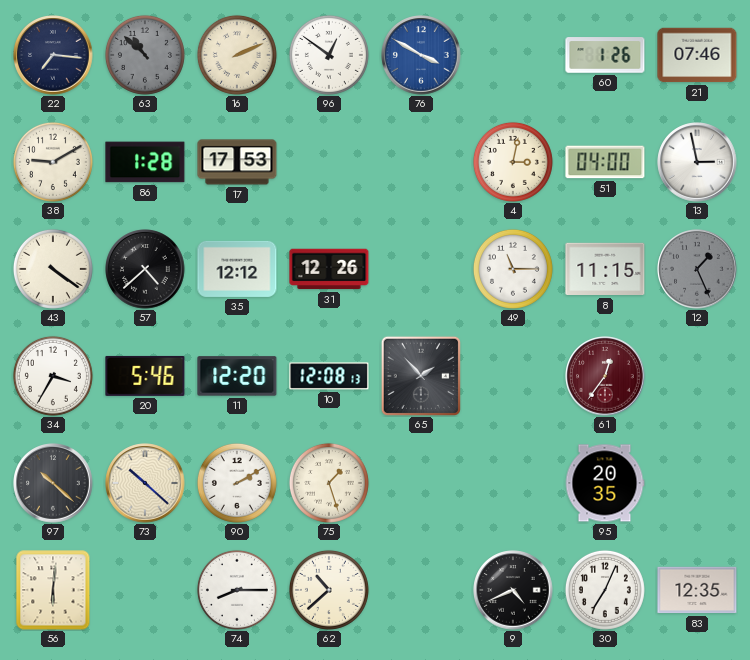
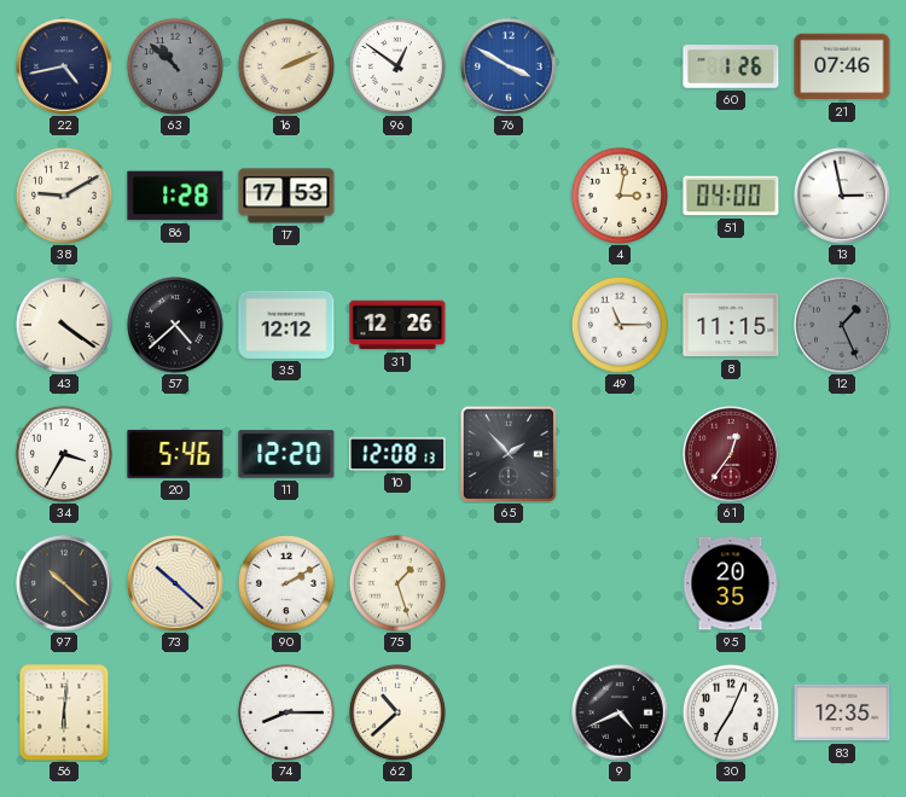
22: 7:16 -> 4:43 (64, 66)
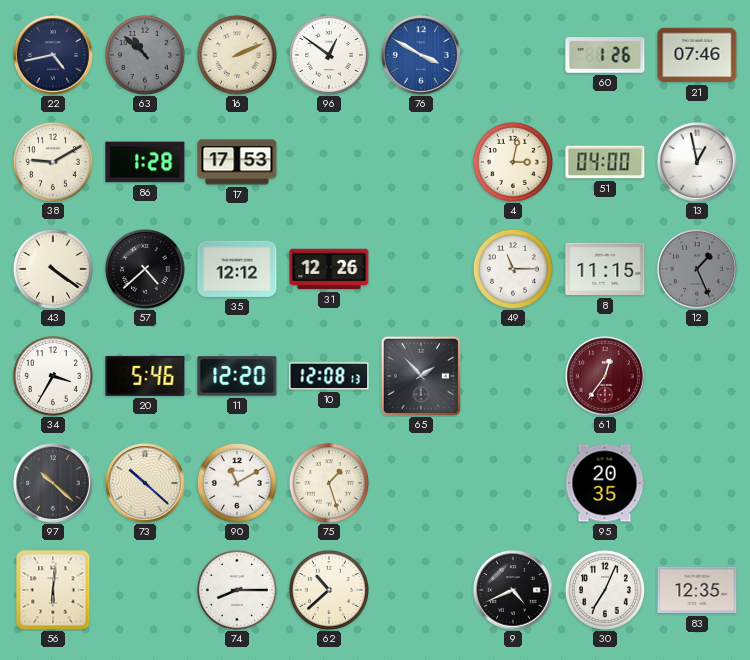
13: 2:58 -> 12:58 (697, 162)
90: 2:10 -> 11:10 (237, 483)
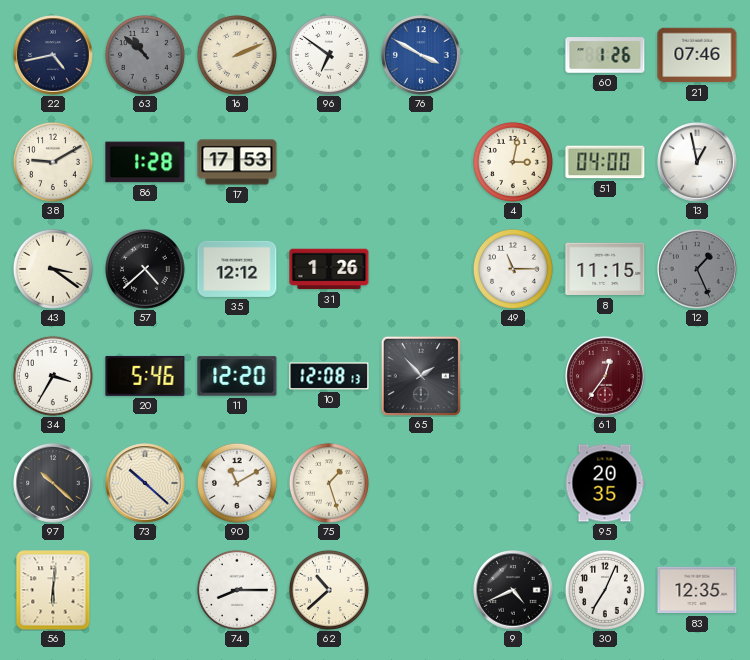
96: 12:51 -> 6:51 (329, 55)
43: 4:21 -> 3:21 (53, 269)
31: 12:26 -> 1:26 (329, 269)
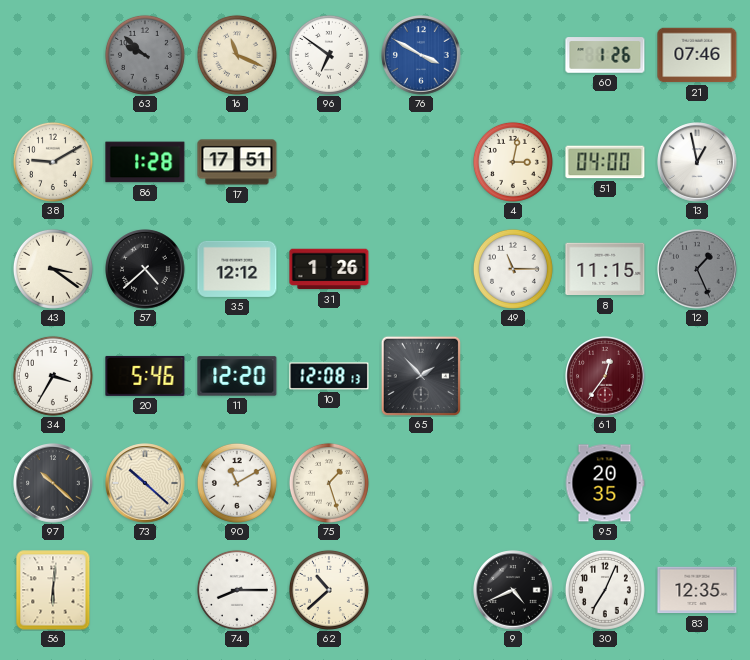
22: 4:43 -> none (53, 55)
63: 10:52 -> 9:52 (145, 55)
16: 2:11 -> 11:19 (237, 55)
17: 17:53 -> 17:51 (237, 162)
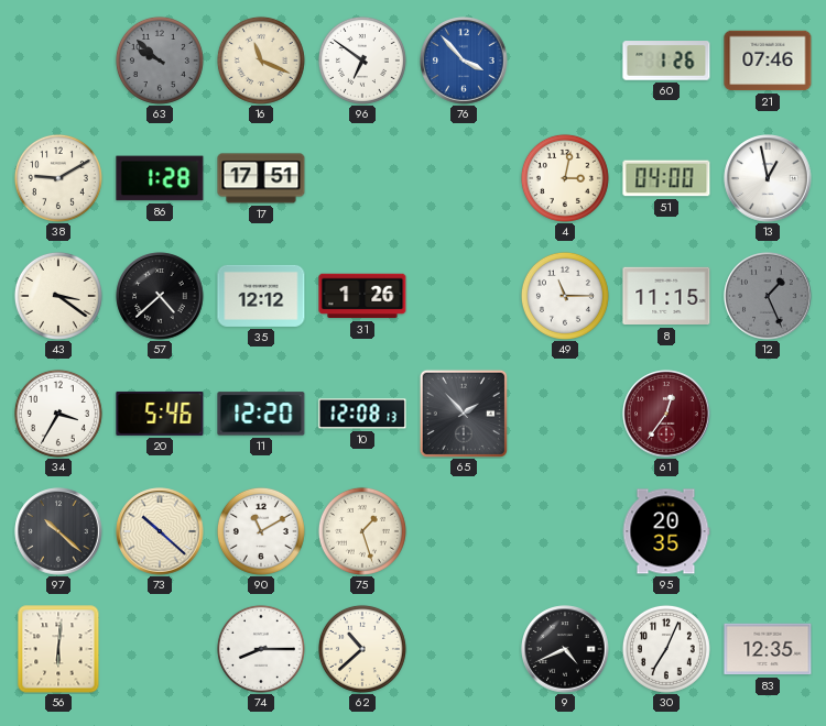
76: 3:50 -> 3:53 (464, 61)
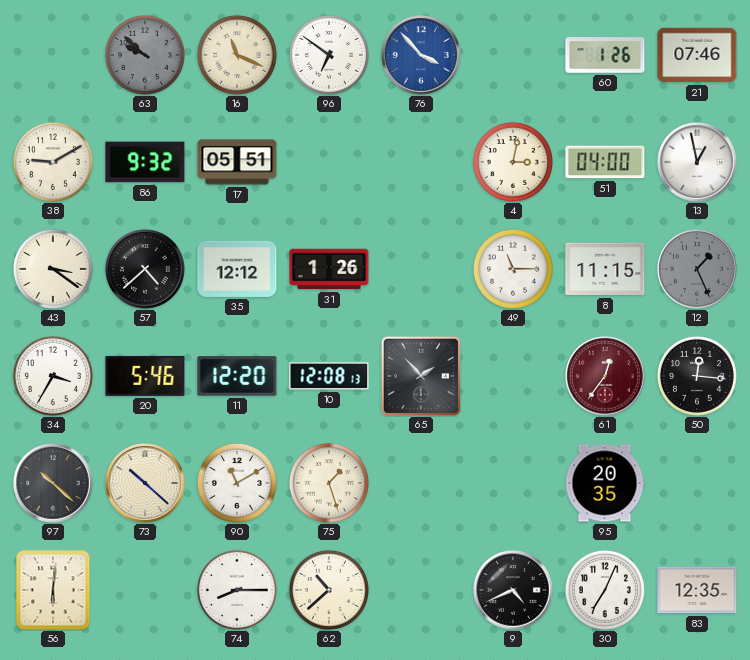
86: 1:28 -> 9:32 (145, 162)
17: 17:51 -> 05:51 (237, 162)
50: none -> 12:16 (697, 376)
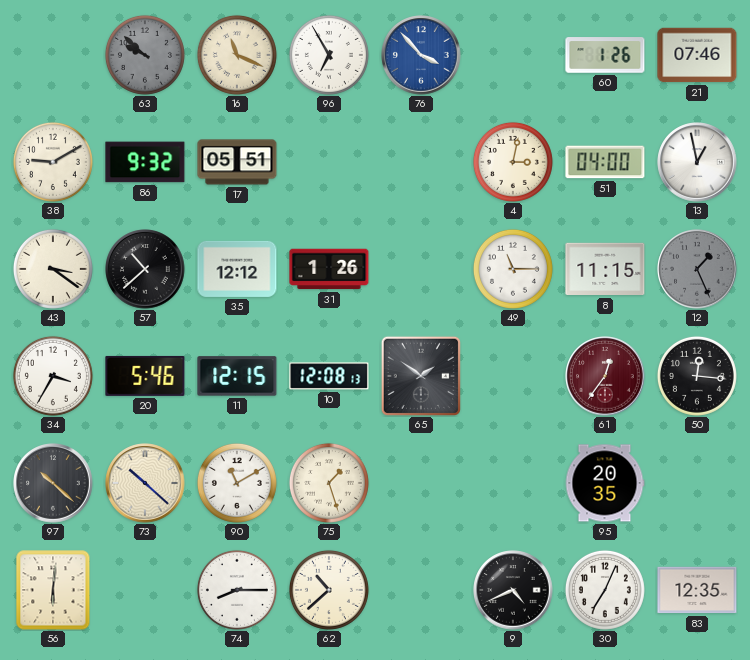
96: 6:51 -> 6:55 (329, 55)
57: 4:38 -> 10:38 (145, 269)
11: 12:20 -> 12:15 (237, 376)
65: 1:53 -> 1:51 (421, 376)
